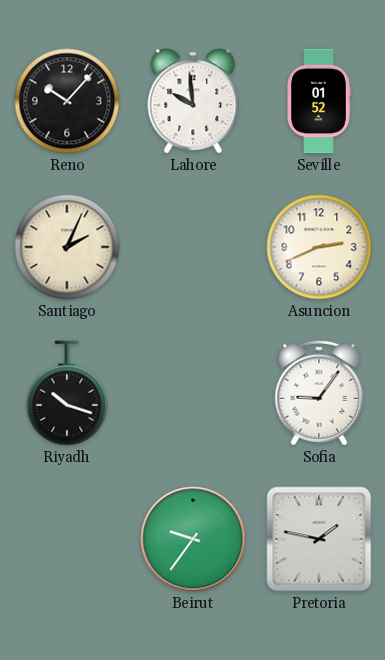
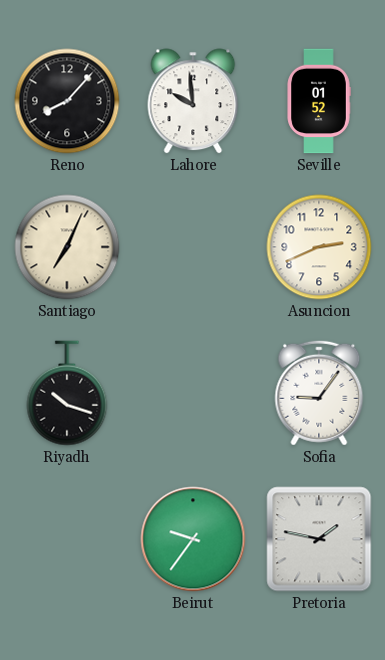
Reno: 10:07 -> 8:07 (67, 101)
Santiago: 2:04 -> 7:04 (67, 247)
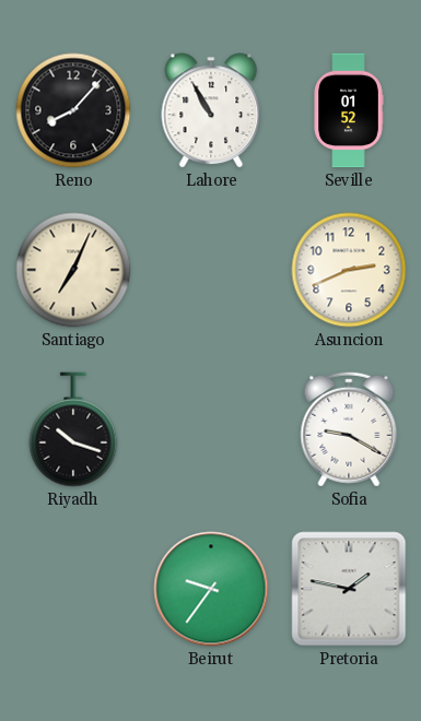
Lahore: 9:59 -> 10:55 (211, 110)
Sofia: 9:06 -> 9:20 (349, 429)
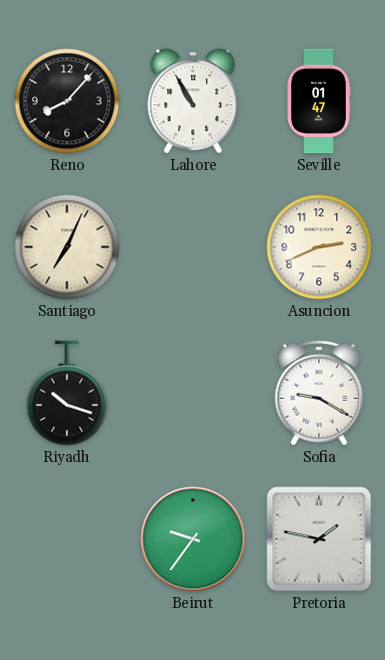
Seville: 01:52 -> 01:47 (319, 101)
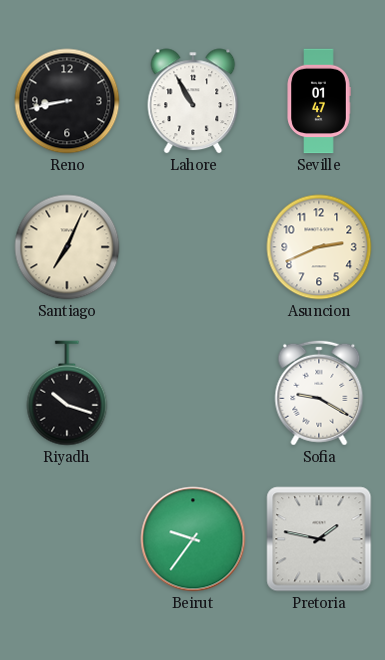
Reno: 8:07 -> 8:43 (67, 101)
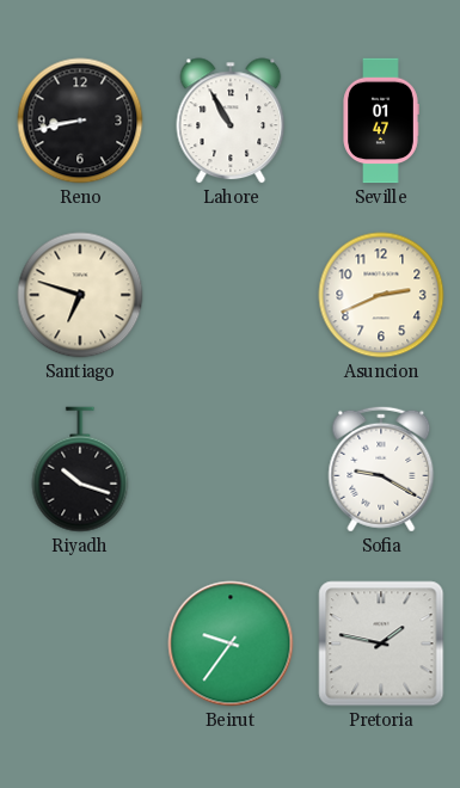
Santiago: 7:04 -> 6:48 (80, 295)
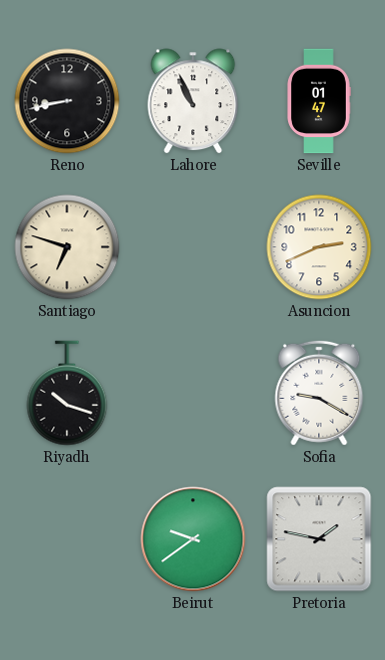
Lahore: 10:55 -> 10:56 (193, 101)
Beirut: 9:36 -> 9:39 (193, 539)
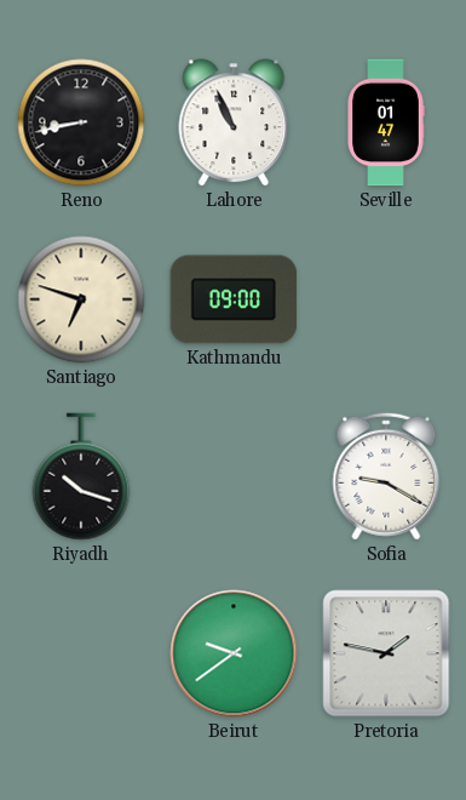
Kathmandu: none -> 09:00 (234, 299)
Asuncion: 2:41 -> none (319, 247)
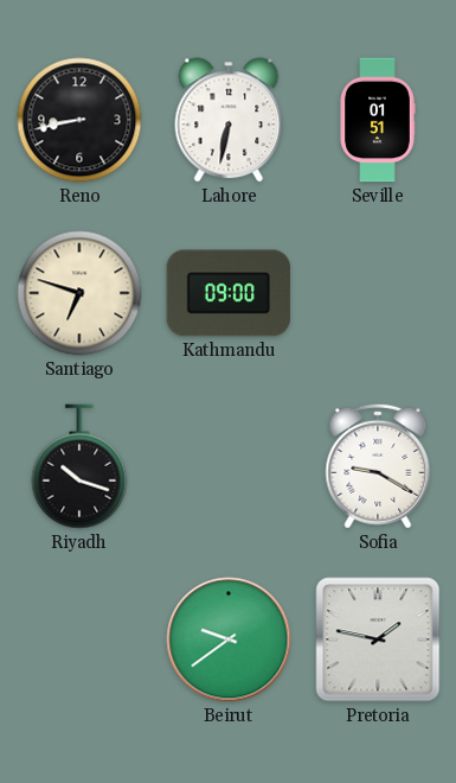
Lahore: 10:56 -> 6:32 (229, 120)
Seville: 01:47 -> 01:51 (378, 120)
